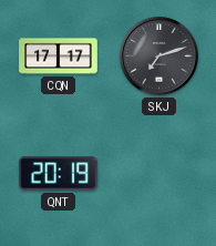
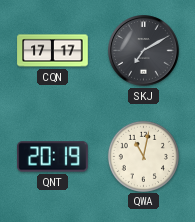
SKJ: 7:12 -> 7:10 (144, 51)
QWA: none -> 11:02 (143, 156)
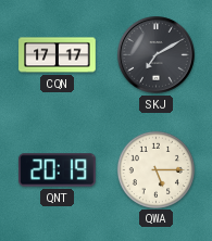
QWA: 11:02 -> 5:15 (155, 169)
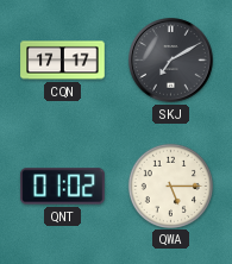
QNT: 20:19 -> 01:02 (63, 187)
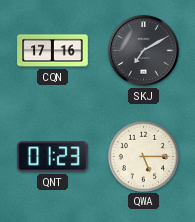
CQN: 17:17 -> 17:16 (53, 51)
QNT: 01:02 -> 01:23 (53, 157)
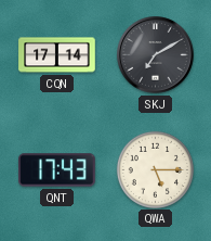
CQN: 17:16 -> 17:14 (57, 55)
QNT: 01:23 -> 17:43 (57, 170)
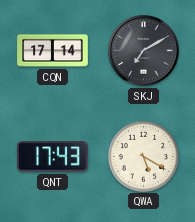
QWA: 5:15 -> 5:20 (143, 156)
